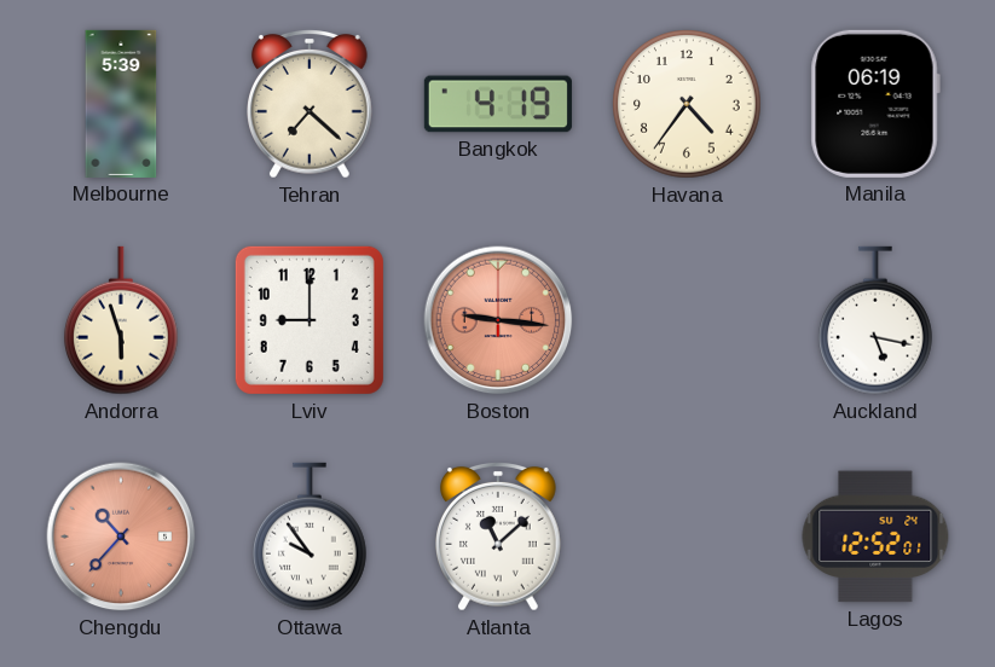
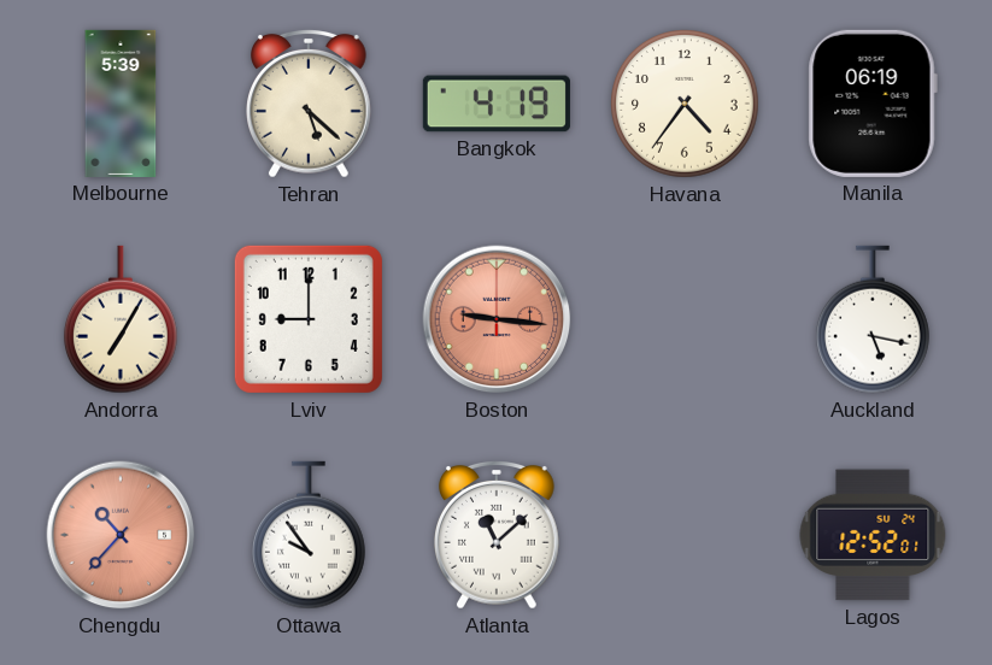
Tehran: 7:22 -> 5:22 (310, 105)
Andorra: 5:57 -> 7:05 (121, 319)
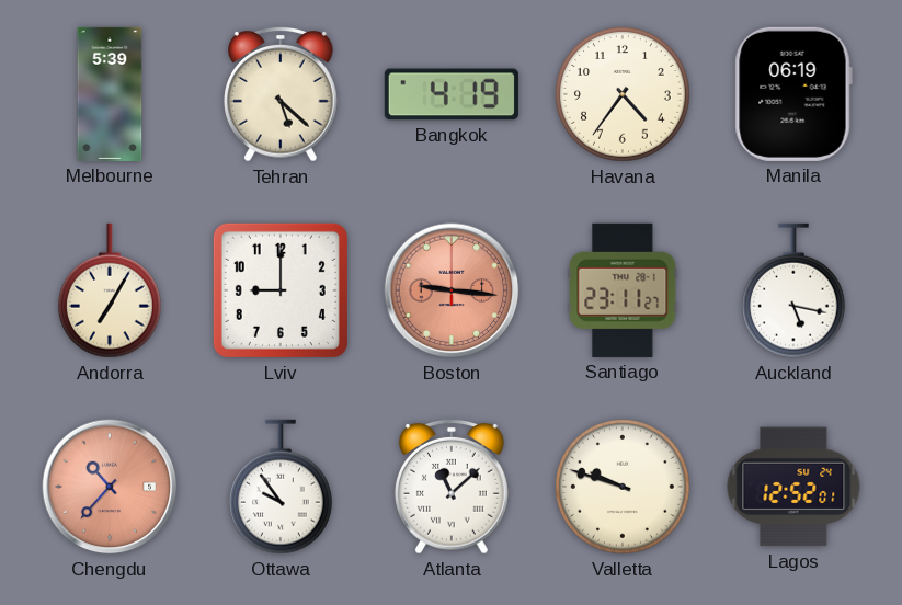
Santiago: none -> 23:11 (623, 290)
Valletta: none -> 9:48 (624, 488)
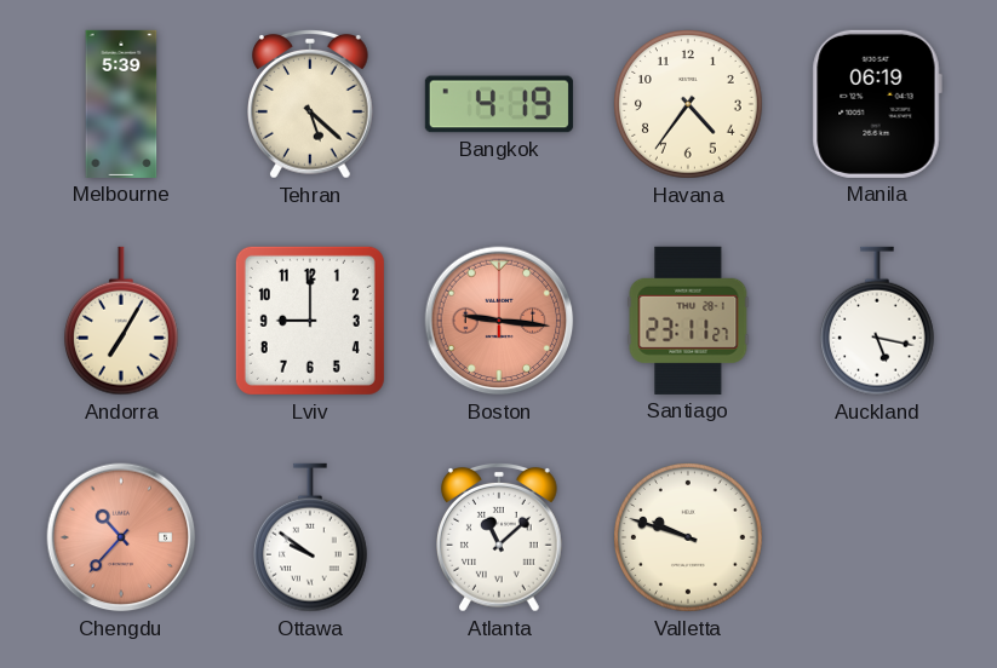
Ottawa: 9:54 -> 9:51 (310, 537)
Lagos: 12:52 -> none (793, 487)
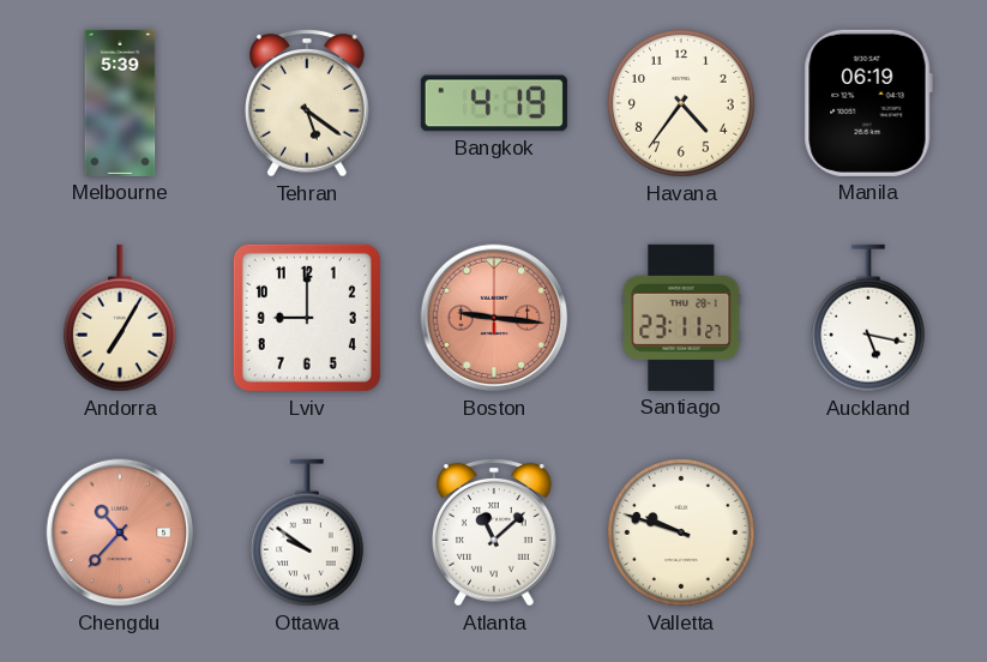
Tehran: 5:22 -> 5:21 (308, 104)
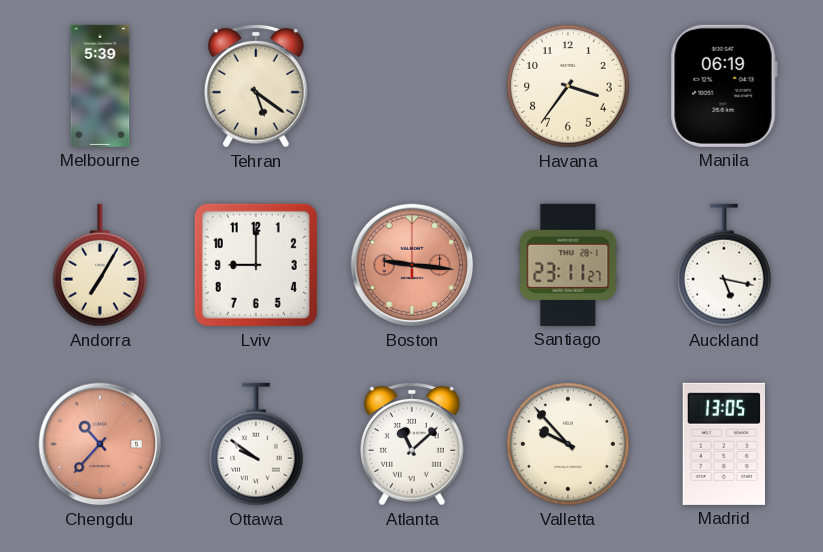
Bangkok: 4:19 -> none (494, 103)
Havana: 4:36 -> 3:36 (569, 87)
Valletta: 9:48 -> 9:53 (569, 445)
Madrid: none -> 13:05 (724, 444)
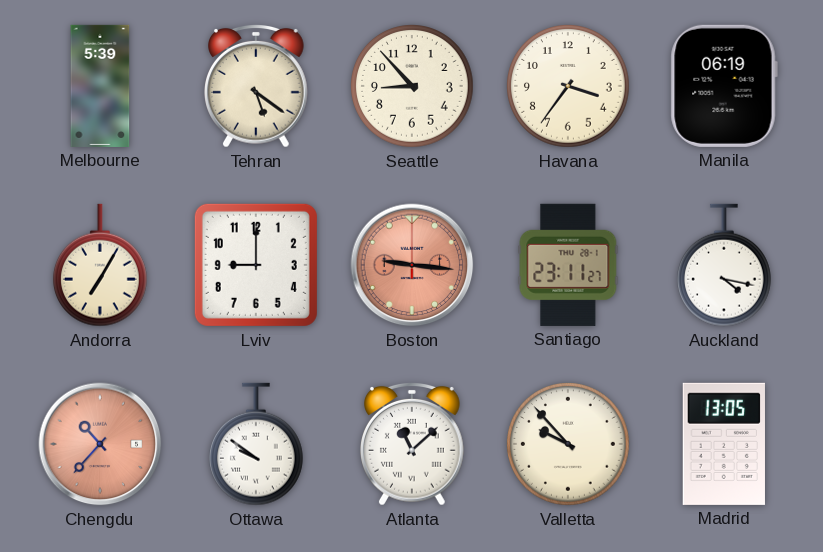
Seattle: none -> 8:53 (413, 87)
Auckland: 5:17 -> 4:17 (724, 265)
